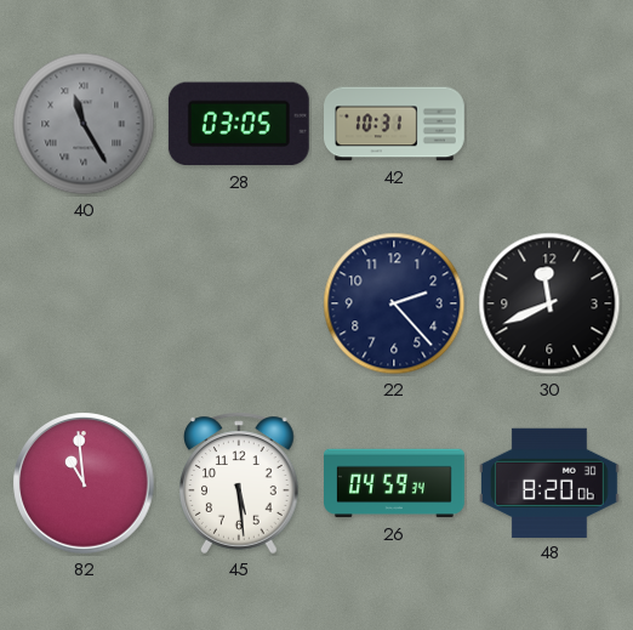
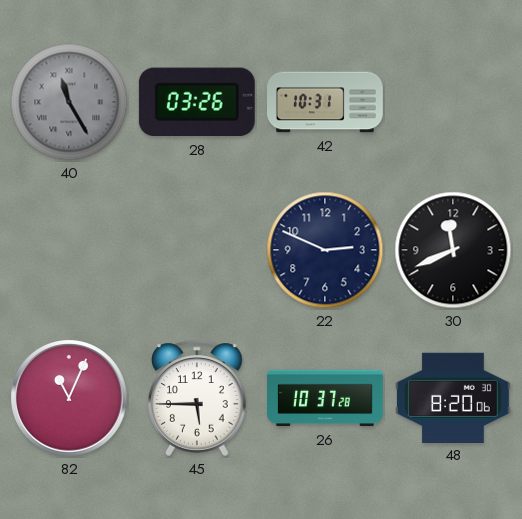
28: 03:05 -> 03:26 (197, 102)
22: 2:23 -> 2:49 (325, 250)
82: 10:59 -> 11:04 (69, 398)
45: 5:29 -> 5:45 (198, 398)
26: 04:59 -> 10:37 (326, 398)
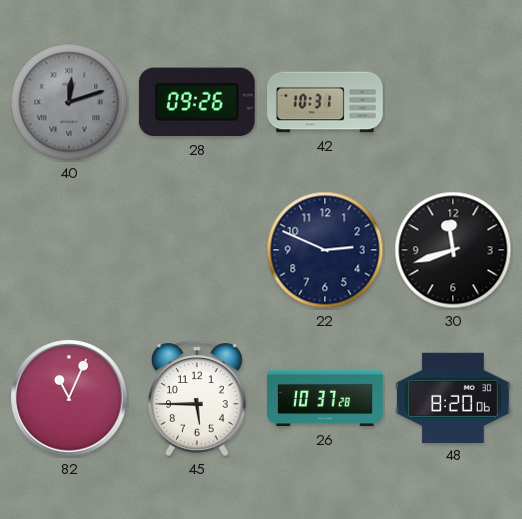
40: 11:25 -> 12:12 (69, 102)
28: 03:26 -> 09:26 (197, 102)
30: 11:41 -> 11:42 (453, 250)
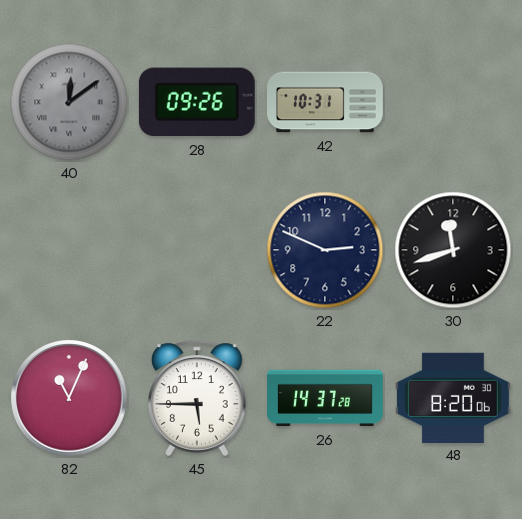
40: 12:12 -> 12:09 (69, 102)
26: 10:37 -> 14:37 (326, 398)
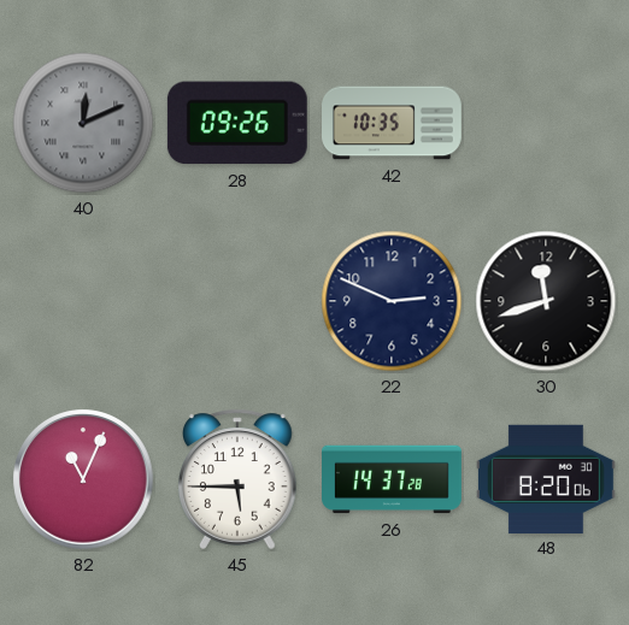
40: 12:09 -> 12:11 (83, 123)
42: 10:31 -> 10:35 (393, 123)
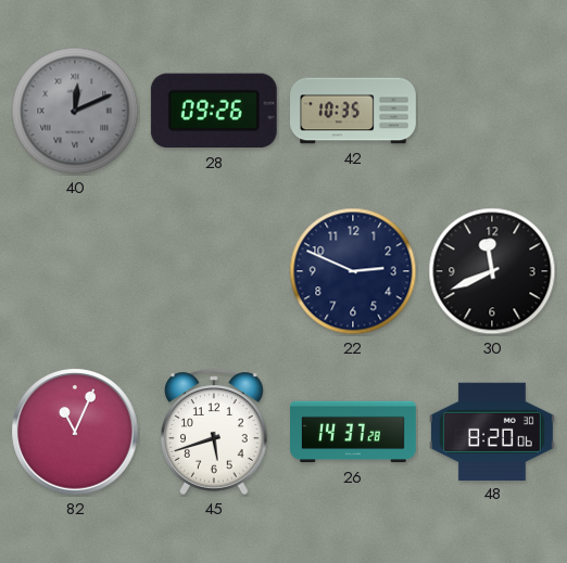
30: 11:42 -> 11:41 (492, 271)
45: 5:45 -> 5:42 (215, 432)
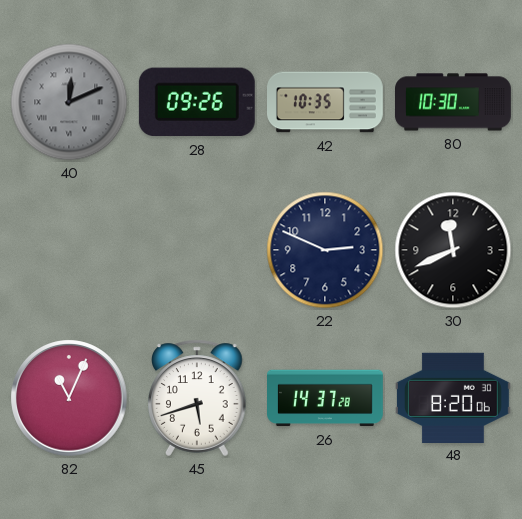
80: none -> 10:30 (454, 102)
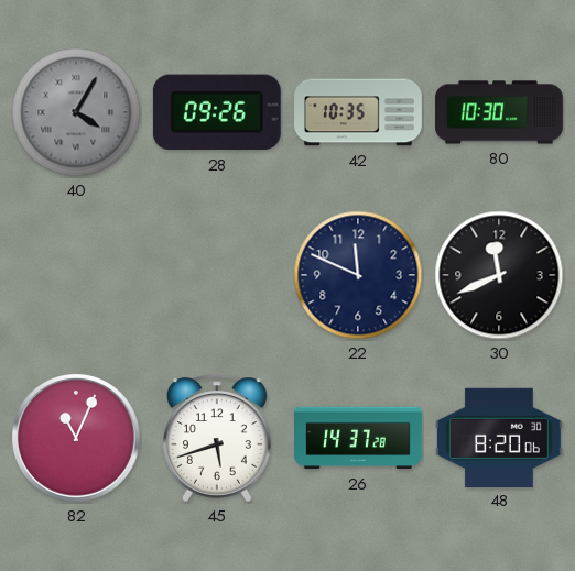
40: 12:11 -> 4:05 (76, 112)
22: 2:49 -> 11:49 (358, 275)
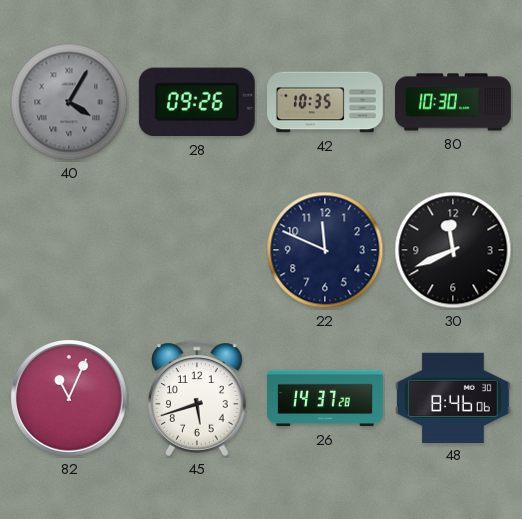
48: 8:20 -> 8:46 (453, 397)
